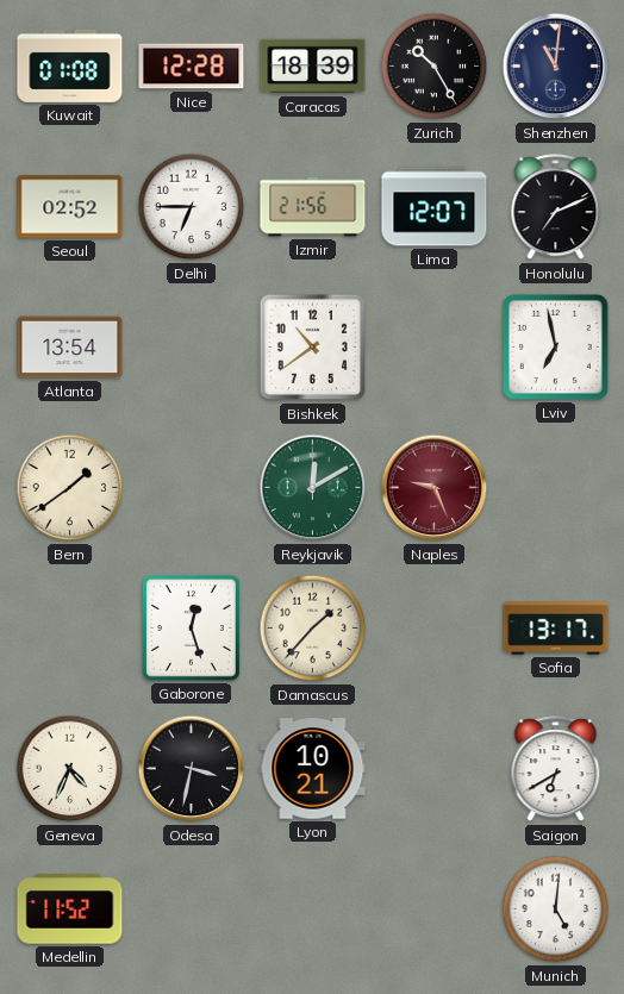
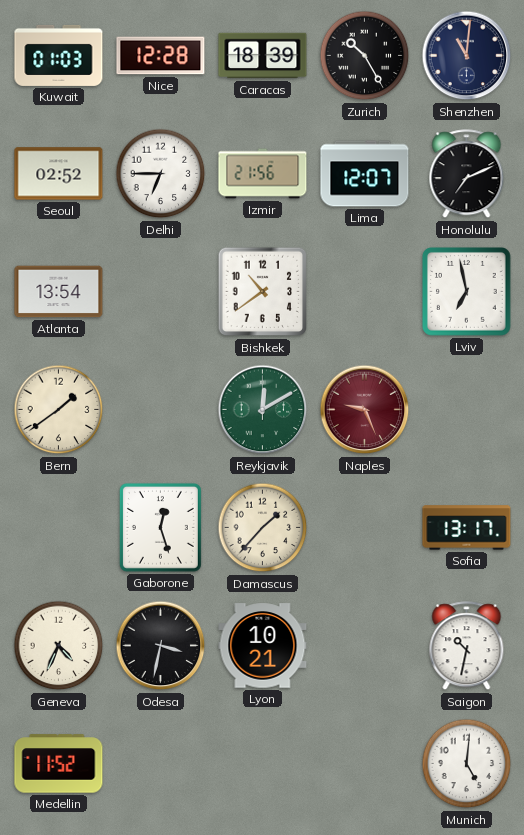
Kuwait: 01:08 -> 01:03 (59, 55)
Saigon: 6:40 -> 10:32 (467, 646)
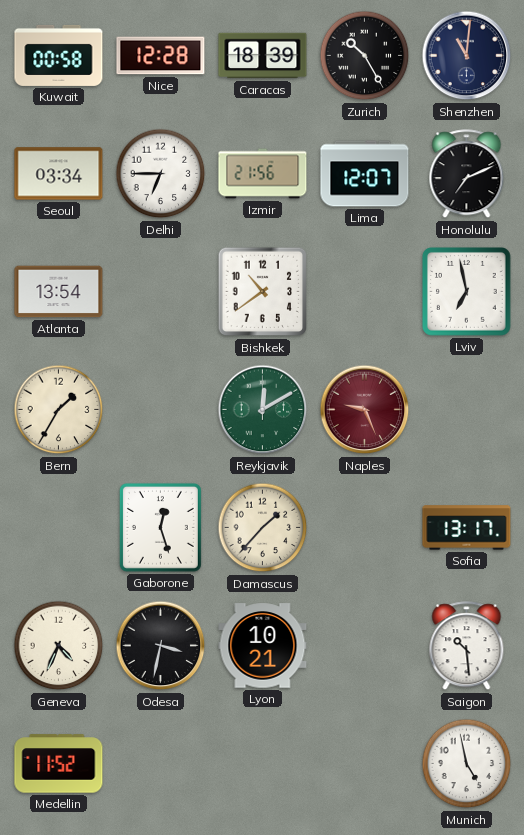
Kuwait: 01:03 -> 00:58 (59, 55)
Seoul: 02:52 -> 03:34 (59, 174)
Bern: 1:39 -> 1:35 (59, 410)
Saigon: 10:32 -> 10:29 (467, 646)
Munich: 5:01 -> 4:58 (467, 764)
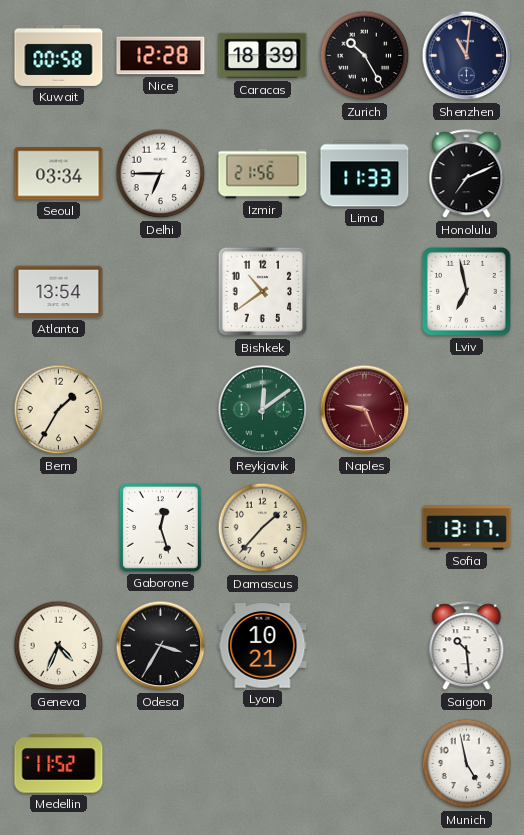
Lima: 12:07 -> 11:33 (365, 174)
Reykjavik: 12:10 -> 12:09 (263, 410)
Odesa: 3:32 -> 3:35 (161, 646)
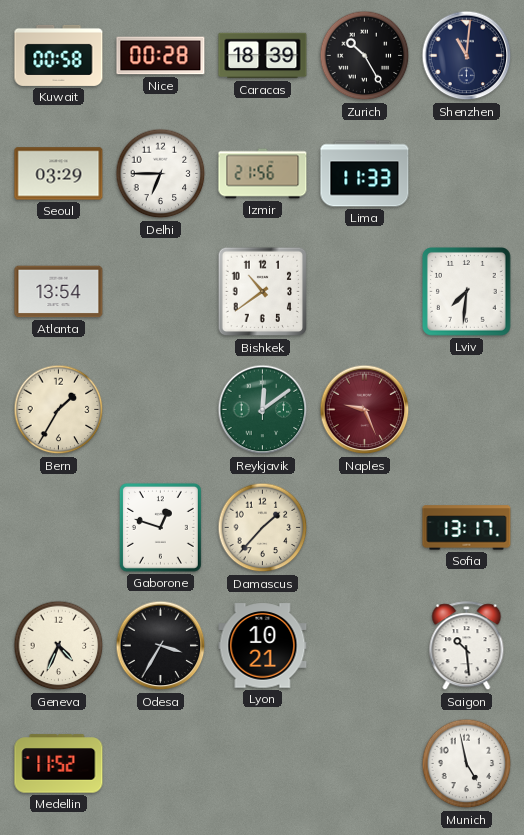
Nice: 12:28 -> 00:28 (161, 56)
Seoul: 03:34 -> 03:29 (59, 174)
Honolulu: 7:11 -> none (467, 174)
Lviv: 6:58 -> 7:31 (467, 292)
Gaborone: 12:27 -> 12:48 (160, 527)
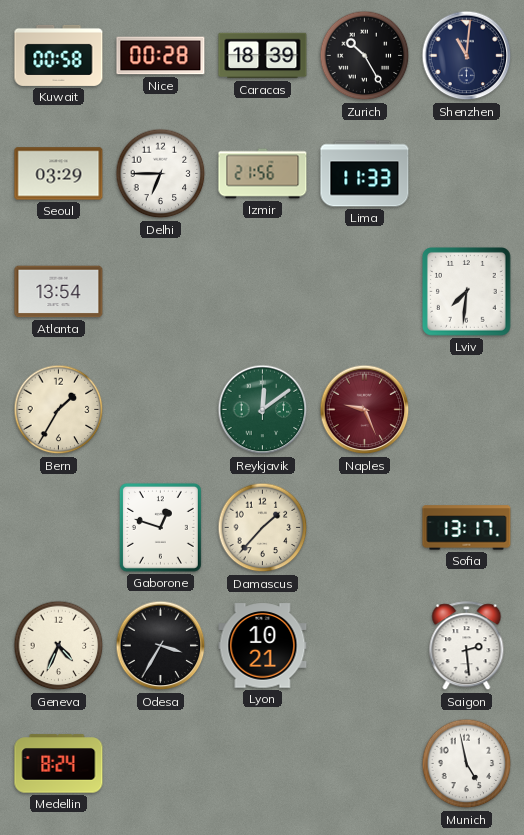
Bishkek: 10:39 -> none (263, 292)
Saigon: 10:29 -> 2:29 (467, 646)
Medellin: 11:52 -> 8:24 (59, 764)
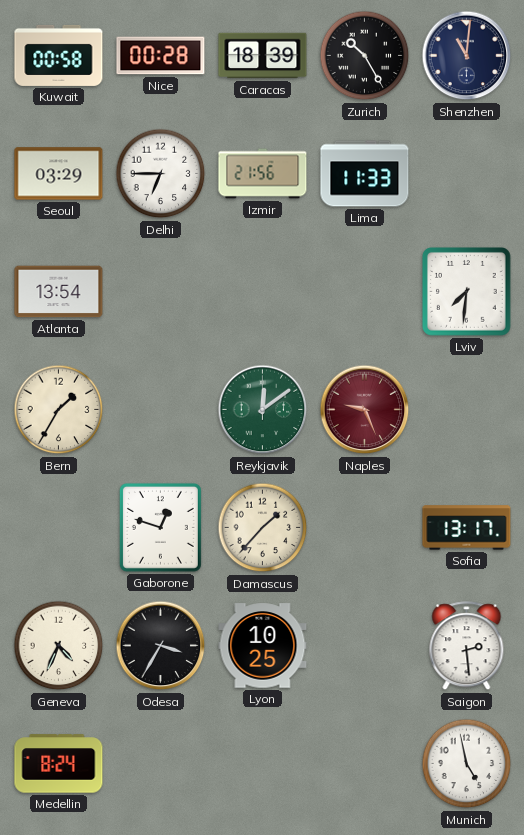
Lyon: 10:21 -> 10:25 (263, 646)
